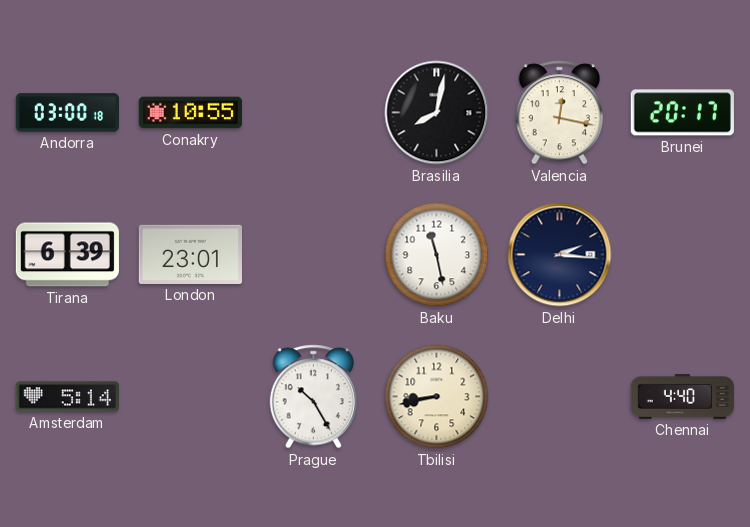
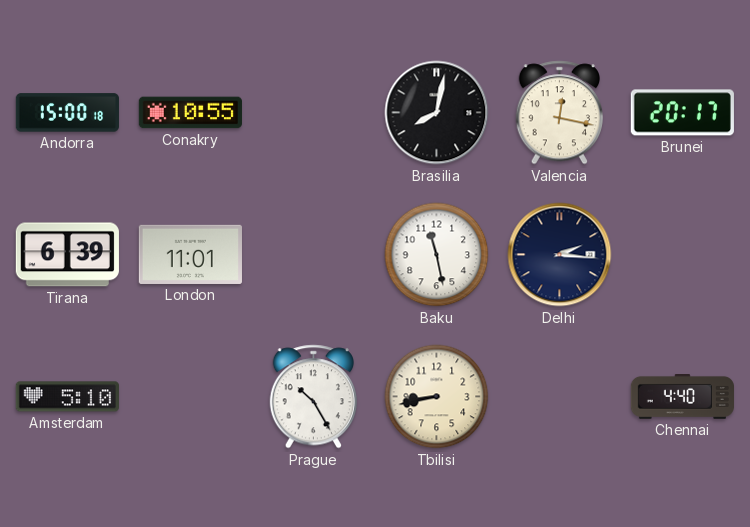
Andorra: 03:00 -> 15:00 (67, 113)
London: 23:01 -> 11:01 (190, 254)
Amsterdam: 5:14 -> 5:10 (67, 397)
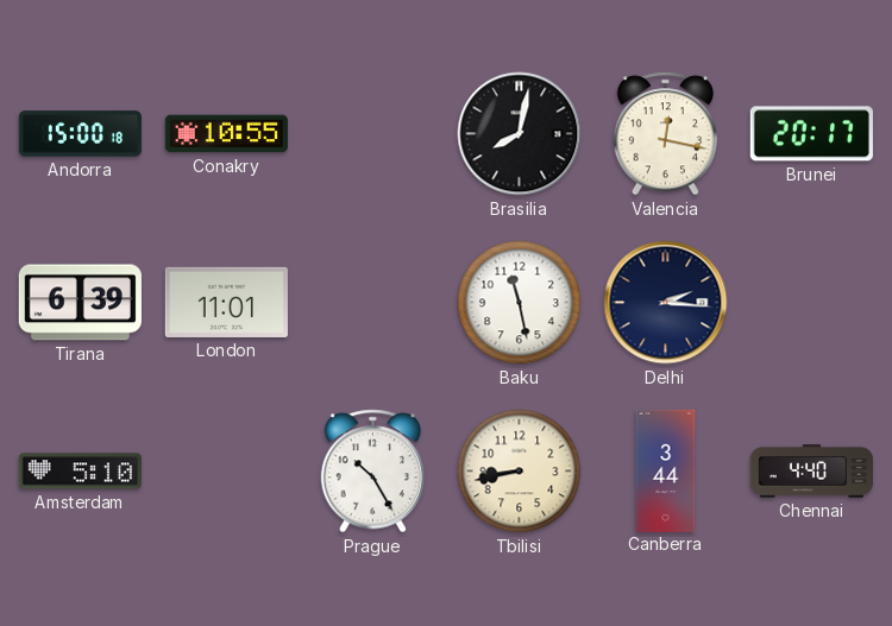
Canberra: none -> 3:44 (666, 470)
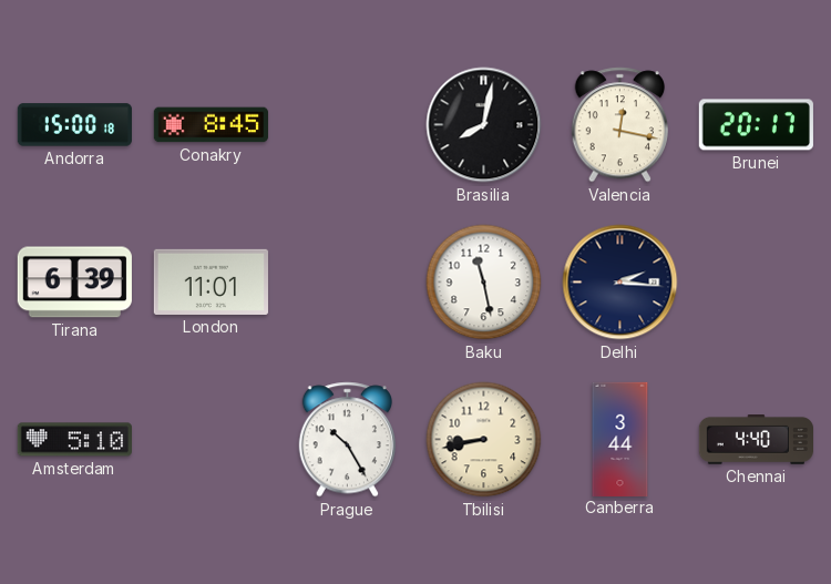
Conakry: 10:55 -> 8:45 (211, 125)
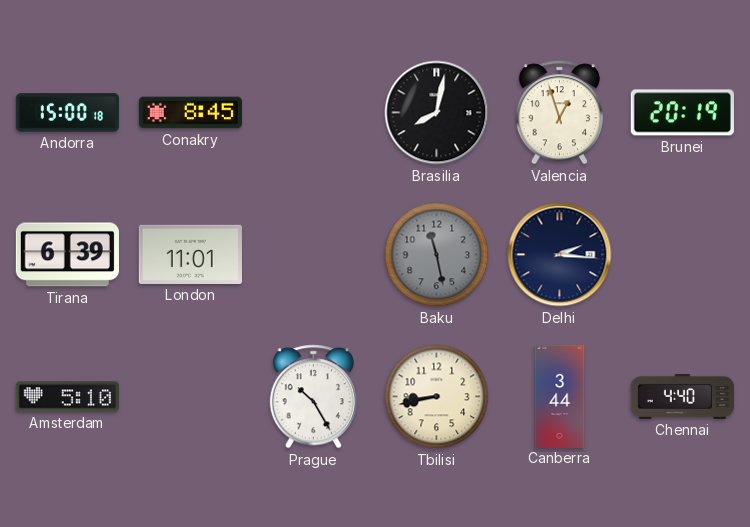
Valencia: 12:17 -> 12:57 (559, 113)
Brunei: 20:17 -> 20:19 (682, 113)
Baku dial: white -> grey (437, 255)
